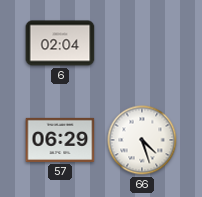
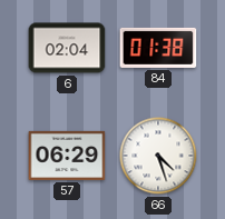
84: none -> 01:38 (158, 48)
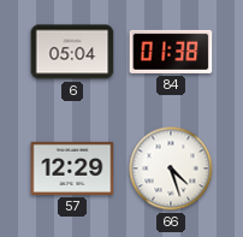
6: 02:04 -> 05:04 (72, 52)
57: 06:29 -> 12:29 (72, 168)
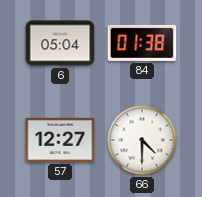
57: 12:29 -> 12:27 (60, 140)
66: 4:27 -> 4:30 (142, 140)
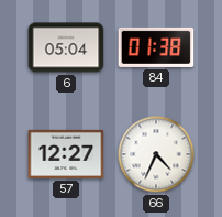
66: 4:30 -> 4:34 (156, 154)
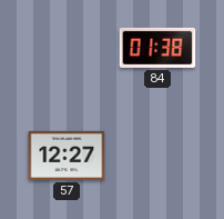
6: 05:04 -> none (66, 47)
66: 4:34 -> none (156, 154)
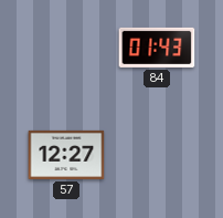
84: 01:38 -> 01:43 (157, 48)
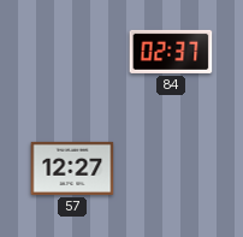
84: 01:43 -> 02:37 (171, 52)
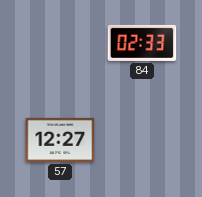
84: 02:37 -> 02:33 (142, 43)
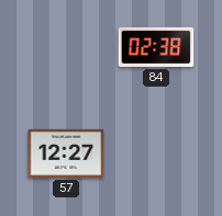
84: 02:33 -> 02:38 (156, 47)
